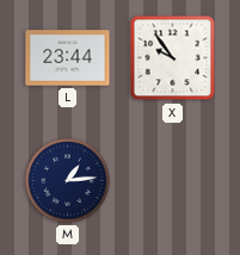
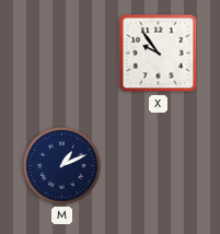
L: 23:44 -> none (68, 58)
M: 1:14 -> 1:11 (62, 166)
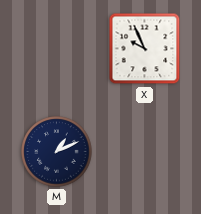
X: 9:54 -> 9:56 (145, 49)
